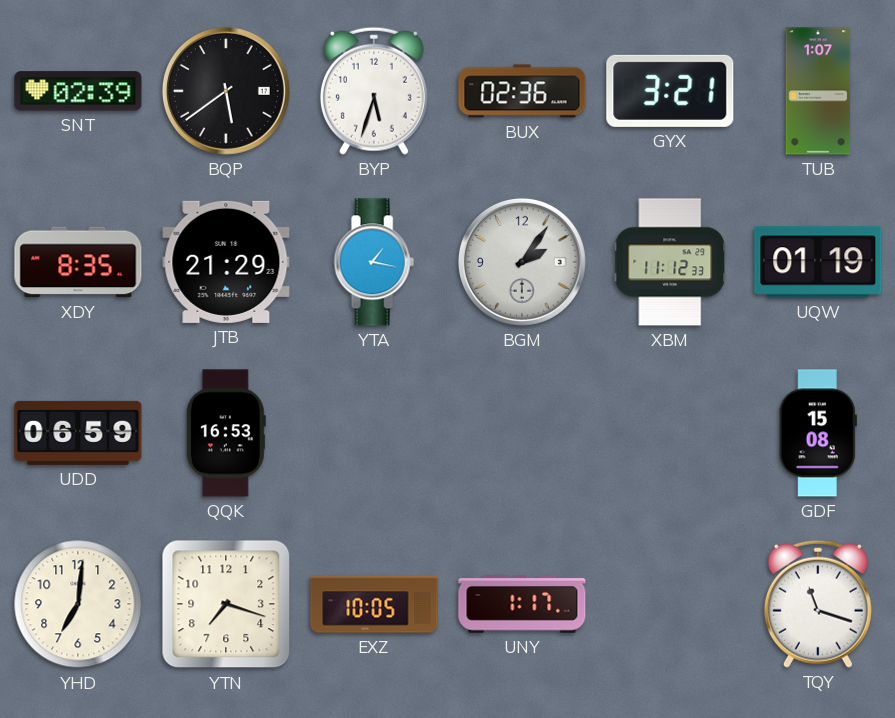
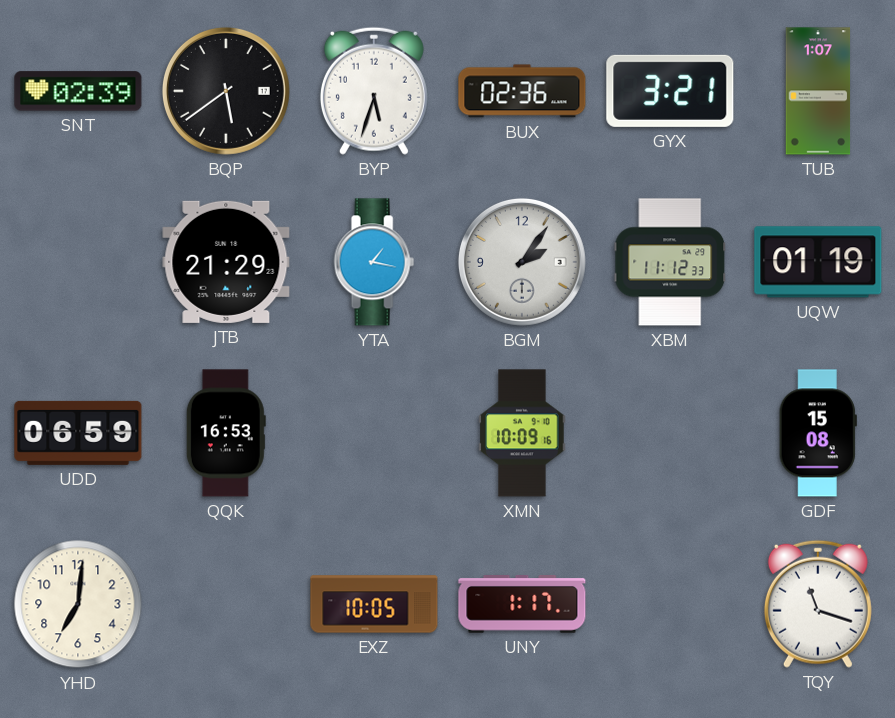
XDY: 8:35 -> none (78, 262)
XMN: none -> 10:09 (522, 433)
YTN: 7:18 -> none (226, 604)
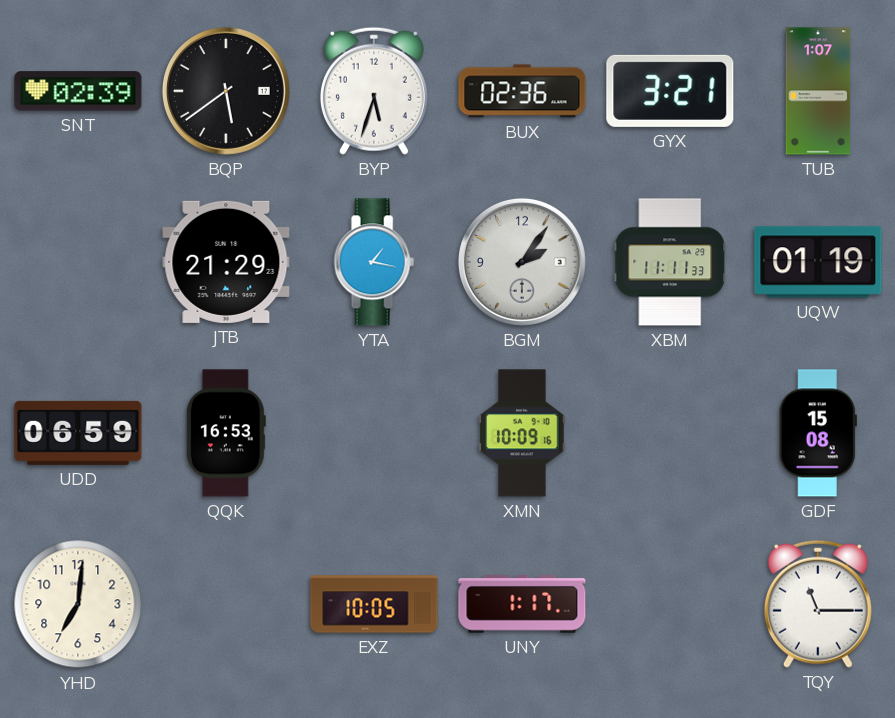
XBM: 11:12 -> 11:11 (670, 262)
TQY: 11:18 -> 11:15 (818, 604)
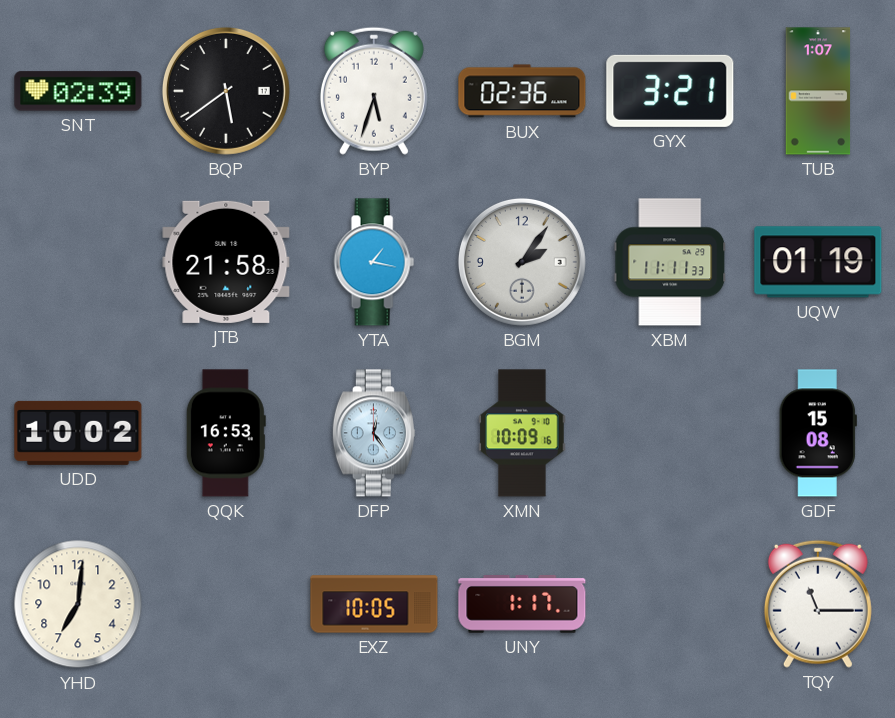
JTB: 21:29 -> 21:58 (226, 262)
UDD: 06:59 -> 10:02 (78, 433)
DFP: none -> 12:24 (374, 433)
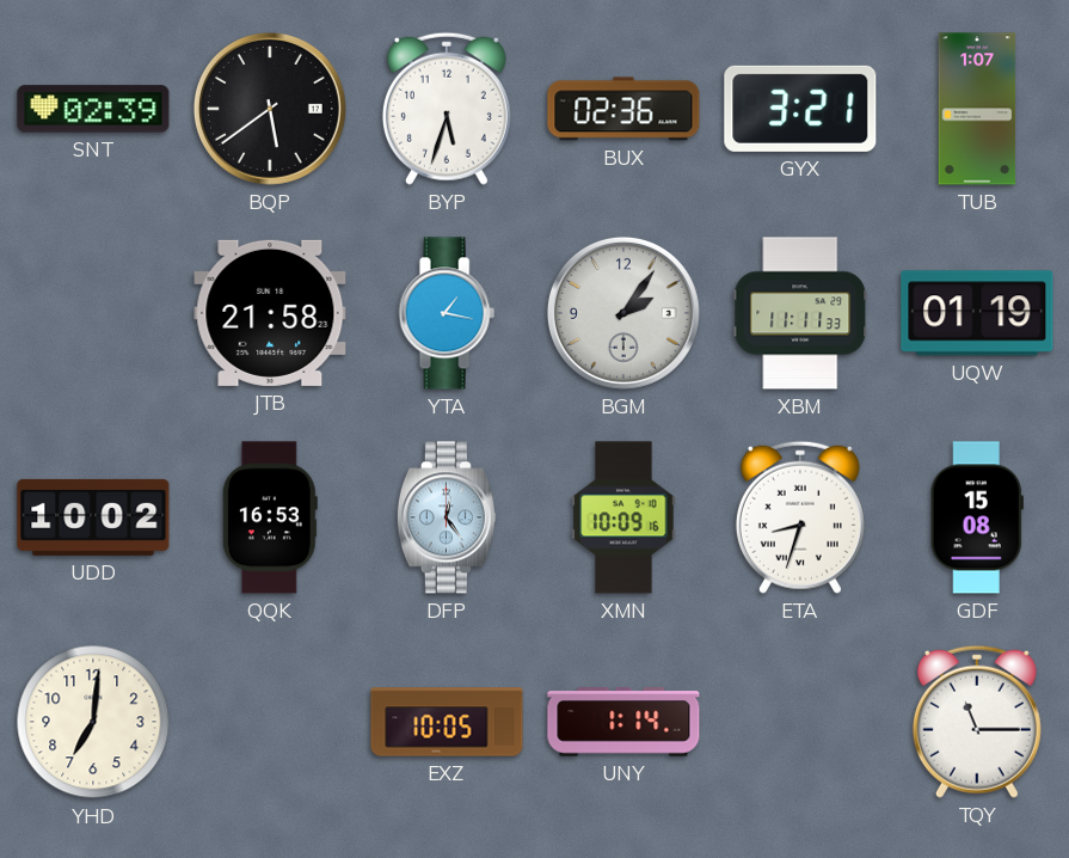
ETA: none -> 8:33 (800, 517)
UNY: 1:17 -> 1:14 (623, 723)
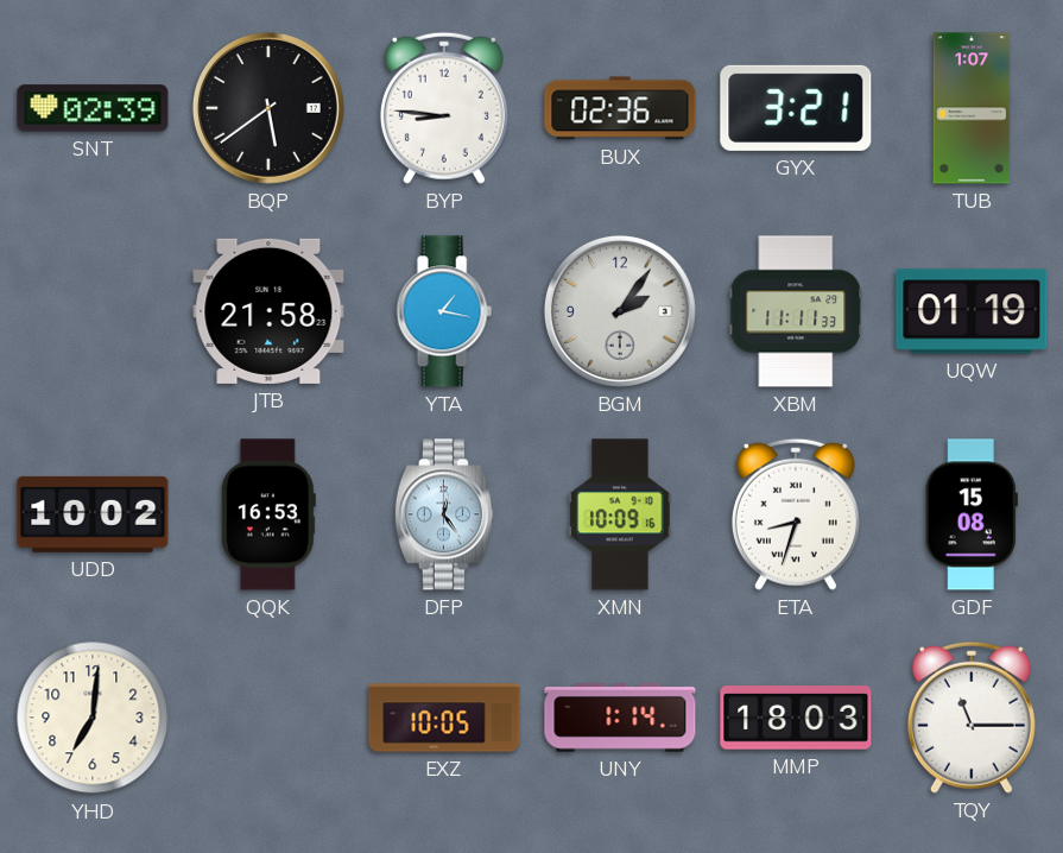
BYP: 5:33 -> 8:46 (444, 108)
MMP: none -> 18:03 (796, 718)
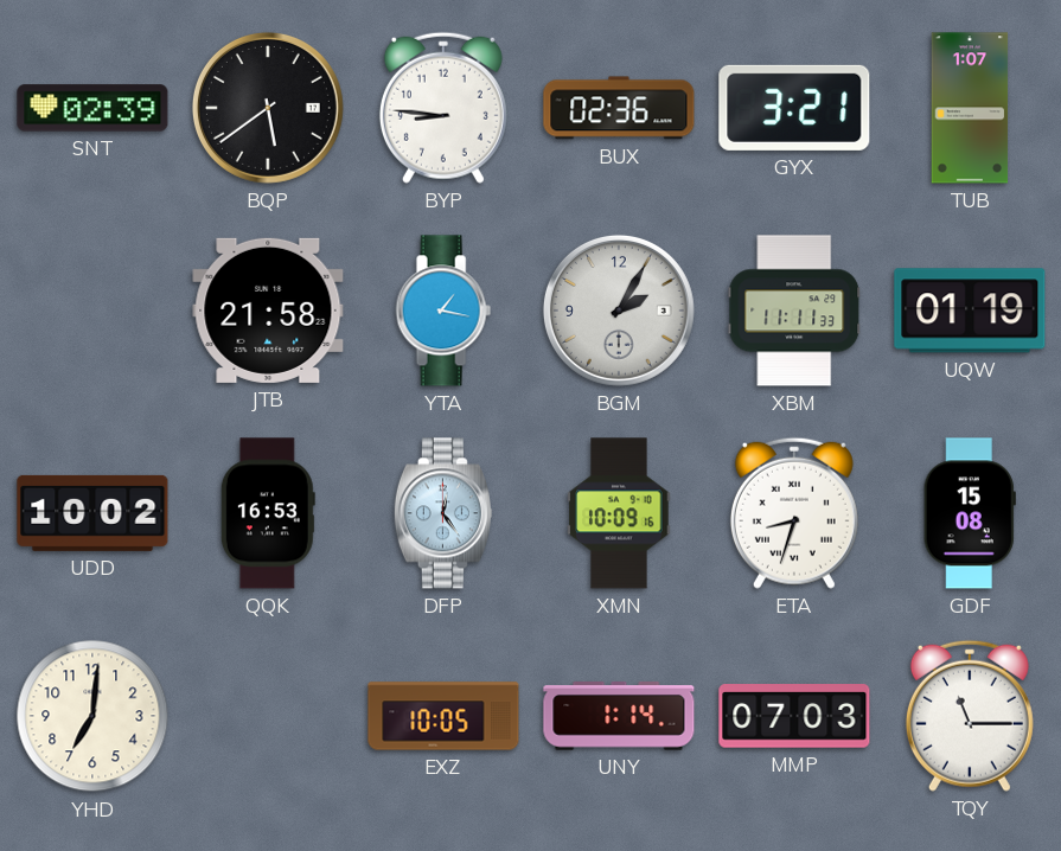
BGM: 2:06 -> 2:05 (619, 311)
MMP: 18:03 -> 07:03 (794, 716)
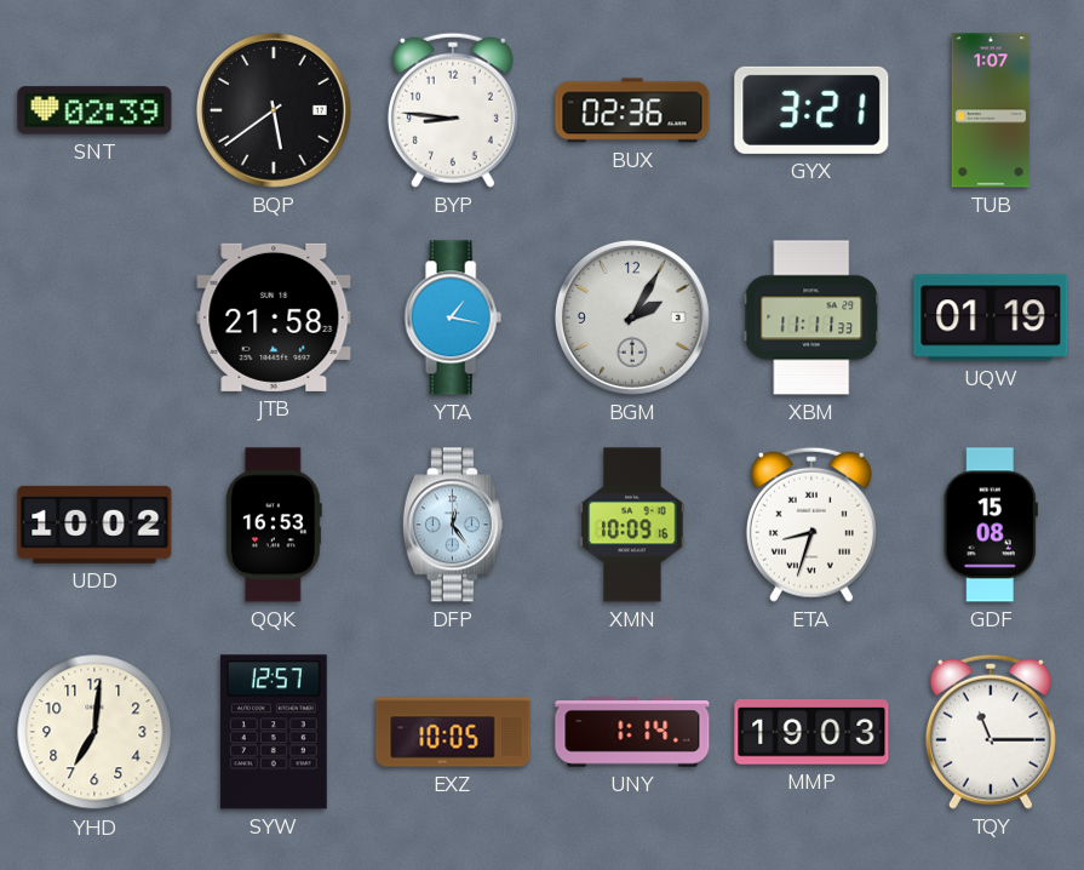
SYW: none -> 12:57 (274, 732)
MMP: 07:03 -> 19:03 (811, 732)
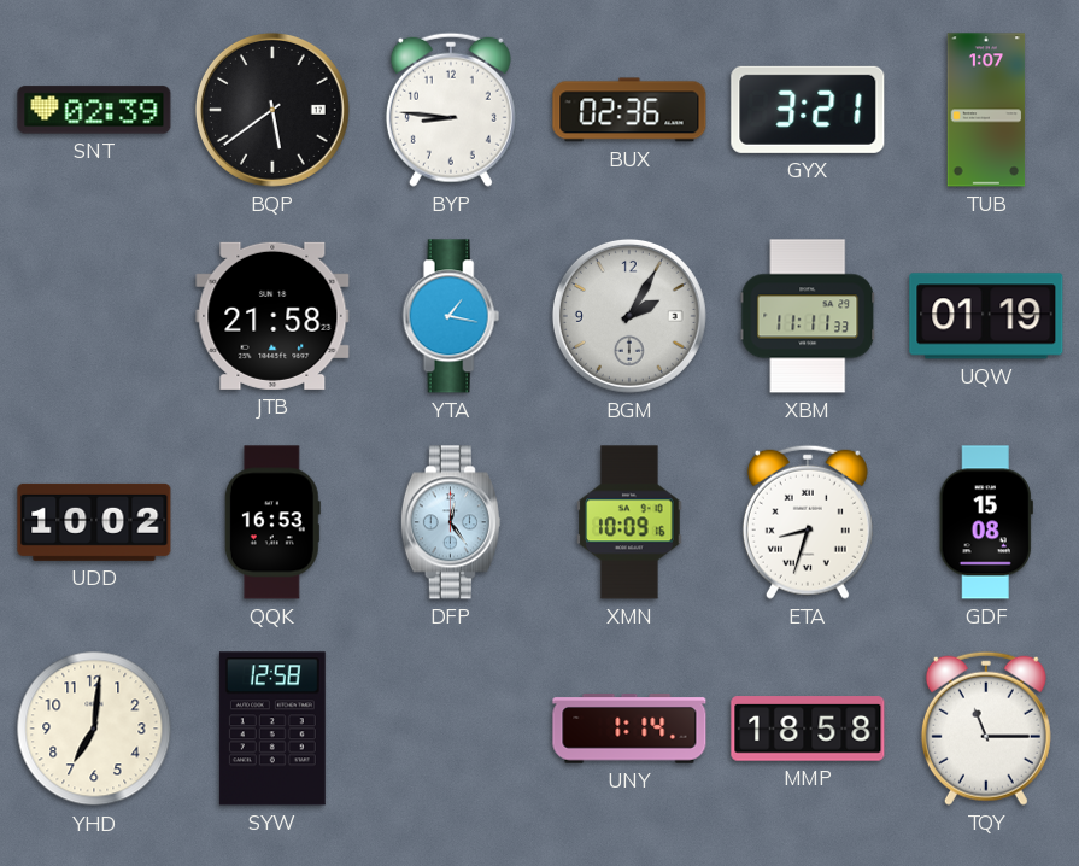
SYW: 12:57 -> 12:58 (272, 729)
EXZ: 10:05 -> none (453, 732)
MMP: 19:03 -> 18:58 (808, 729)
